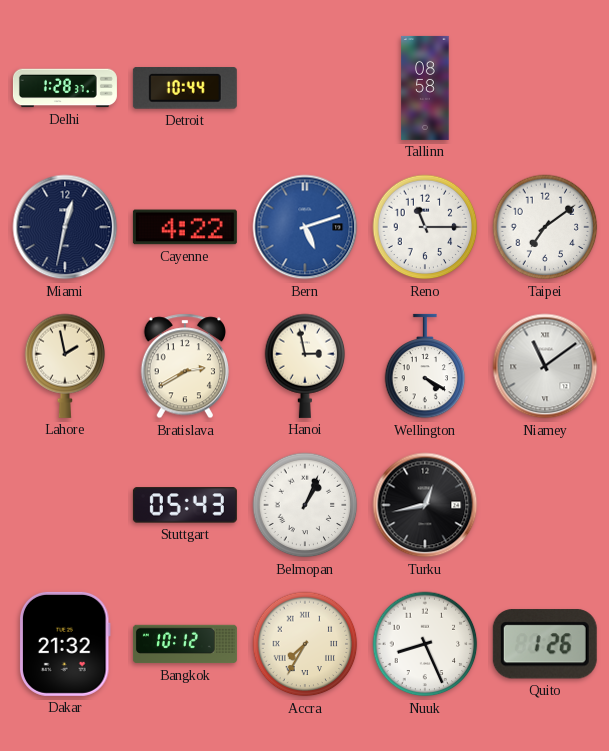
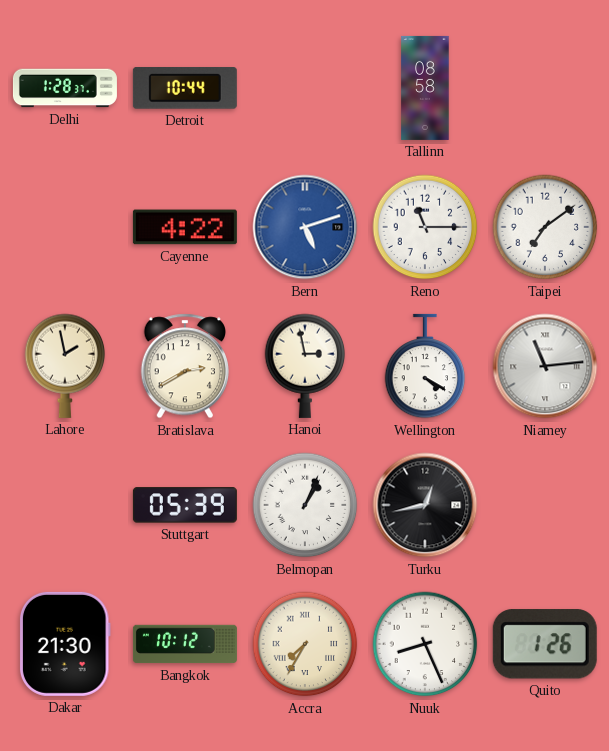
Miami: 12:32 -> none (65, 227)
Niamey: 11:09 -> 11:14 (545, 366)
Stuttgart: 05:43 -> 05:39 (185, 505)
Dakar: 21:32 -> 21:30 (65, 644)
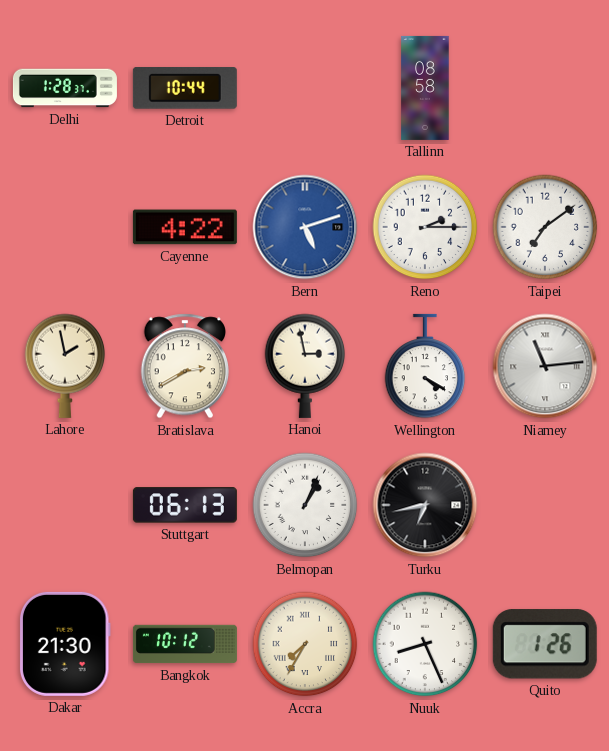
Reno: 11:15 -> 2:15 (425, 227)
Stuttgart: 05:39 -> 06:13 (185, 505)
Turku: 12:43 -> 6:43 (425, 505)
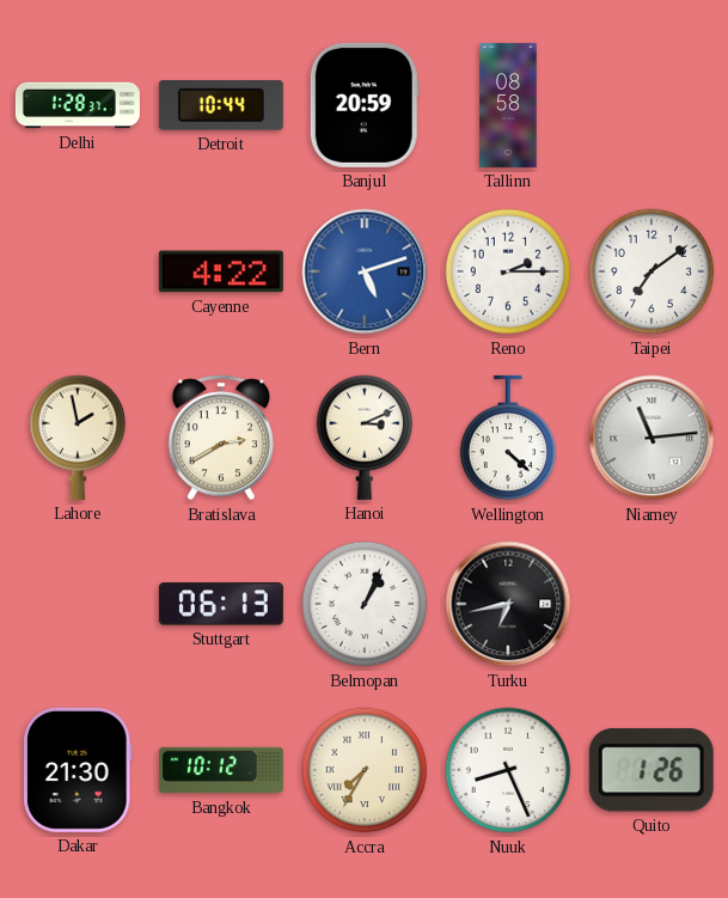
Banjul: none -> 20:59 (365, 105)
Hanoi: 2:58 -> 3:11 (365, 438)
Wellington: 4:20 -> 4:22 (508, 438)
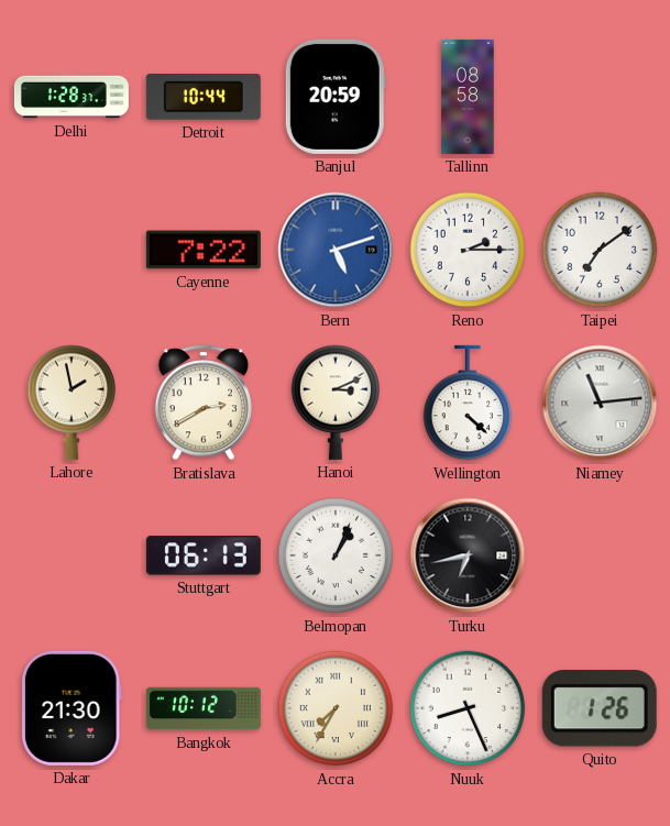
Cayenne: 4:22 -> 7:22 (204, 250)
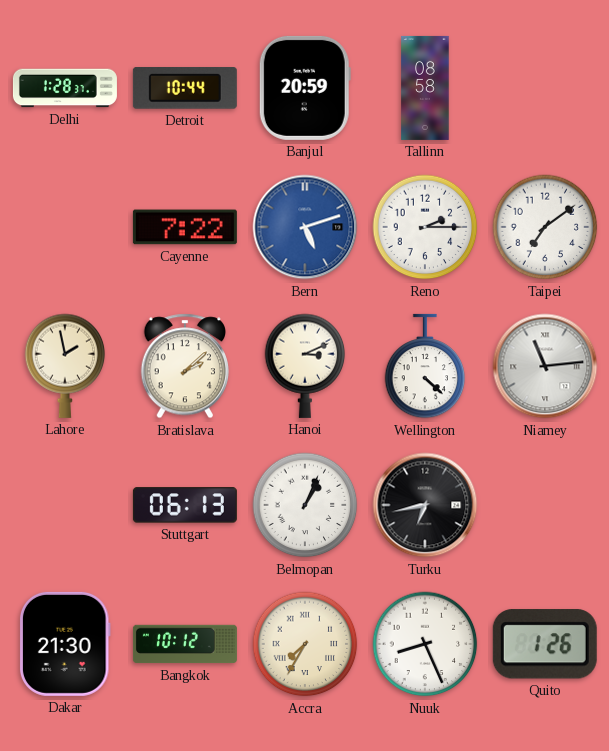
Bratislava: 2:40 -> 2:08 (184, 366)
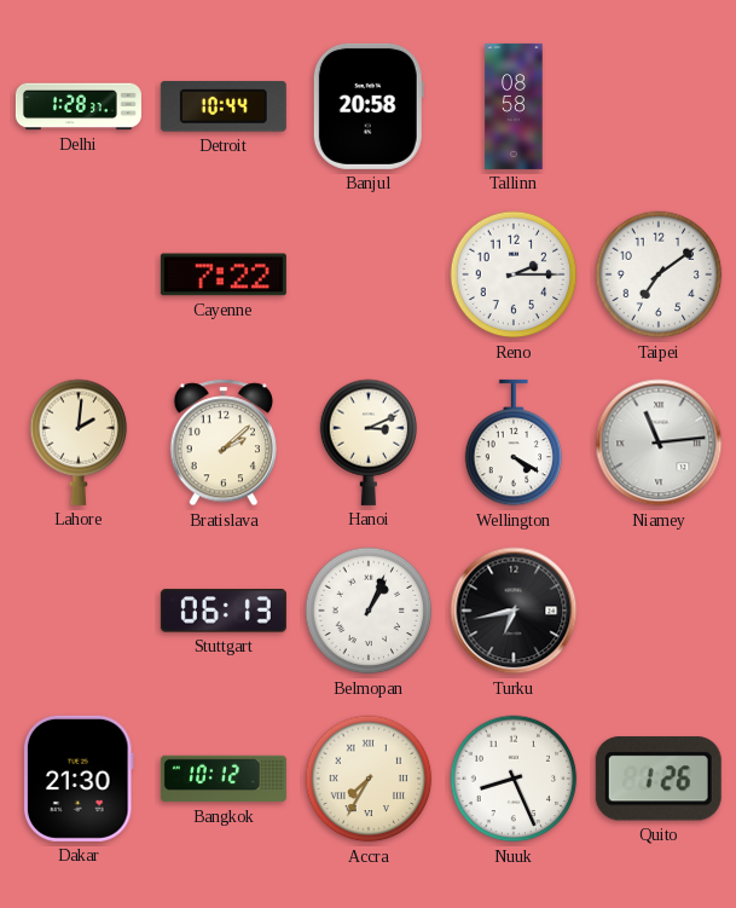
Banjul: 20:59 -> 20:58 (369, 106)
Bern: 5:12 -> none (305, 227)
Lahore: 1:58 -> 2:01 (79, 443)
Wellington: 4:22 -> 4:20 (514, 443)
